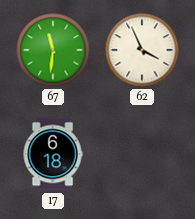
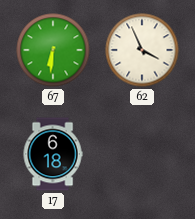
67: 11:31 -> 6:31 (53, 50)
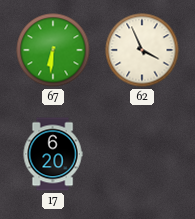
17: 6:18 -> 6:20 (53, 154)
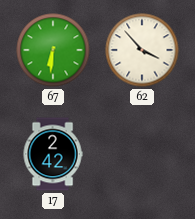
62: 3:56 -> 3:53 (142, 50)
17: 6:20 -> 2:42 (53, 154)
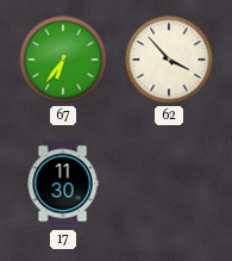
67: 6:31 -> 6:36 (63, 60)
17: 2:42 -> 11:30 (63, 184)
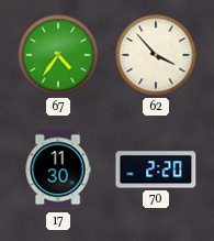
67: 6:36 -> 4:36 (58, 55)
70: none -> 2:20 (156, 169)
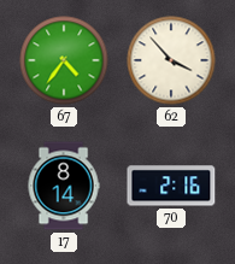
17: 11:30 -> 8:14 (64, 186)
70: 2:20 -> 2:16 (171, 186)
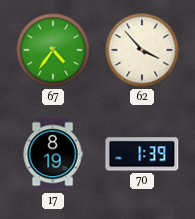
17: 8:14 -> 8:19 (53, 154)
70: 2:16 -> 1:39 (142, 154)
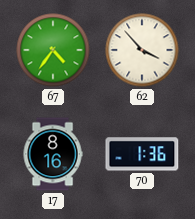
17: 8:19 -> 8:16 (53, 154)
70: 1:39 -> 1:36 (142, 154)
